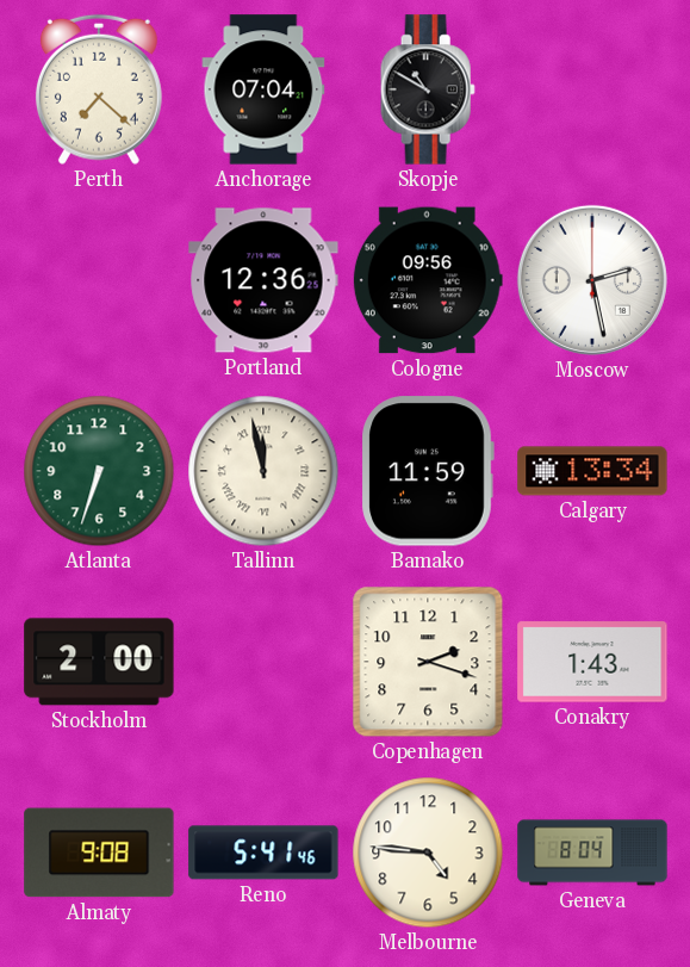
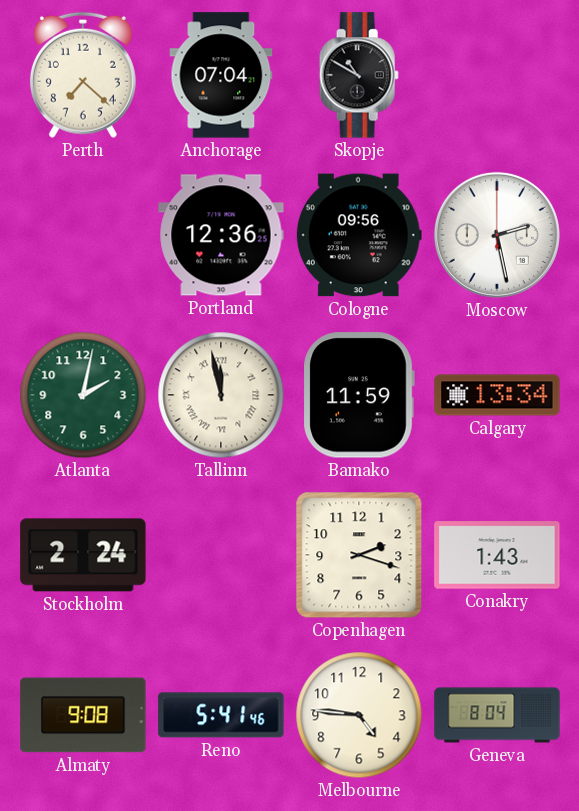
Atlanta: 6:33 -> 2:02 (83, 395)
Stockholm: 2:00 -> 2:24 (83, 555)
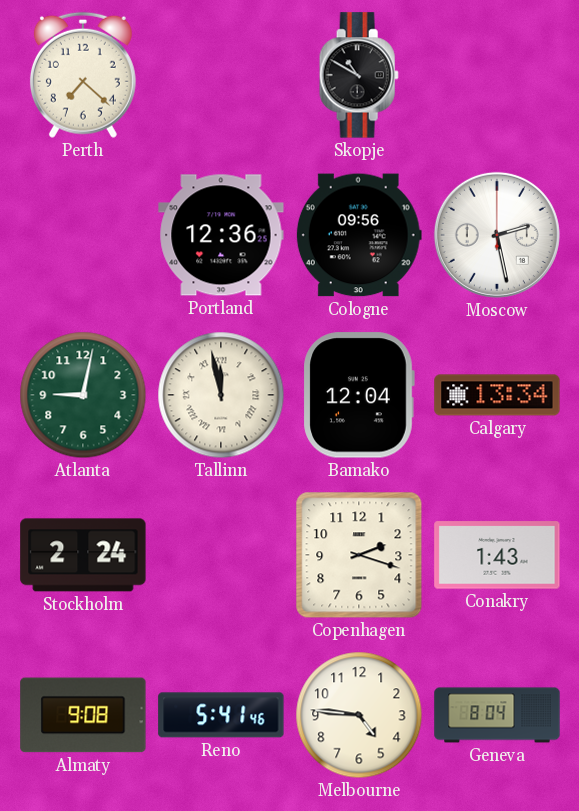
Anchorage: 07:04 -> none (221, 75)
Atlanta: 2:02 -> 9:02 (83, 395)
Bamako: 11:59 -> 12:04 (359, 395)
